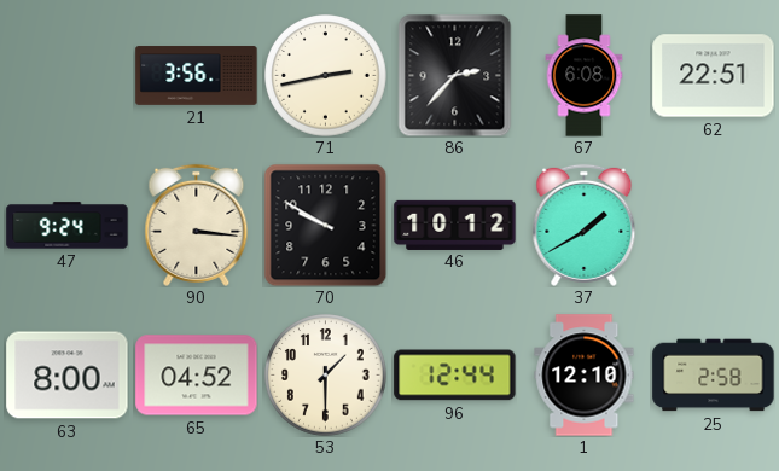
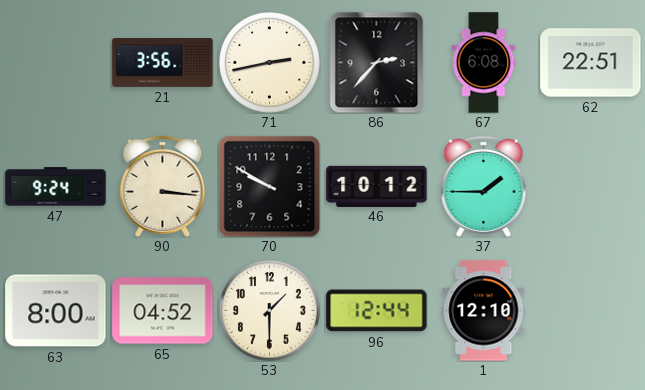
37: 1:40 -> 1:45 (484, 186)
25: 2:58 -> none (714, 376)
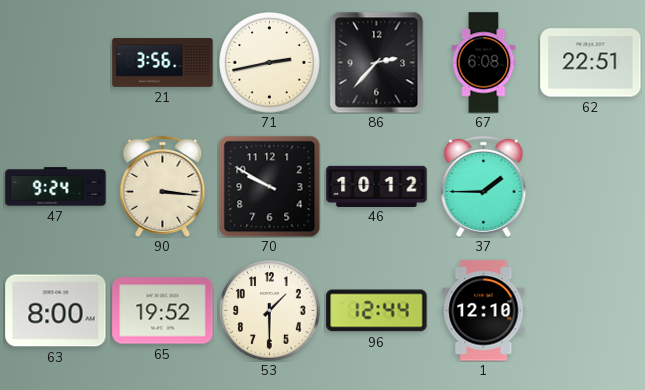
65: 04:52 -> 19:52 (163, 311)
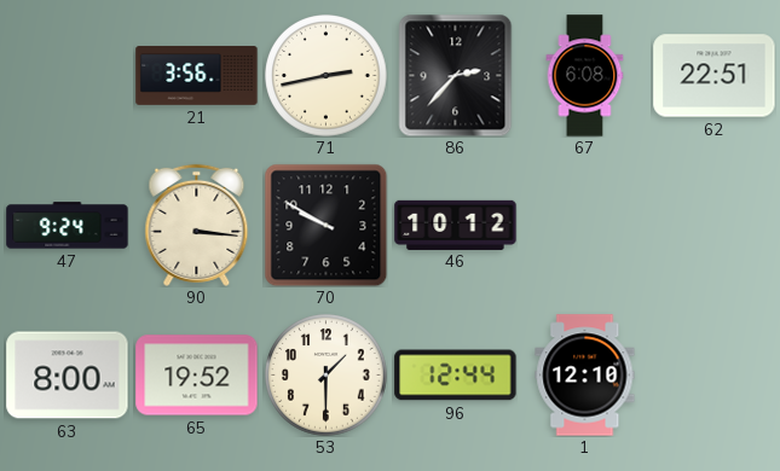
37: 1:45 -> none (484, 186)
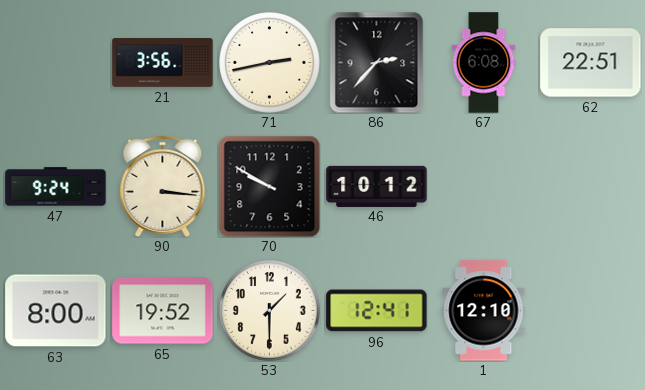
96: 12:44 -> 12:41 (377, 311)
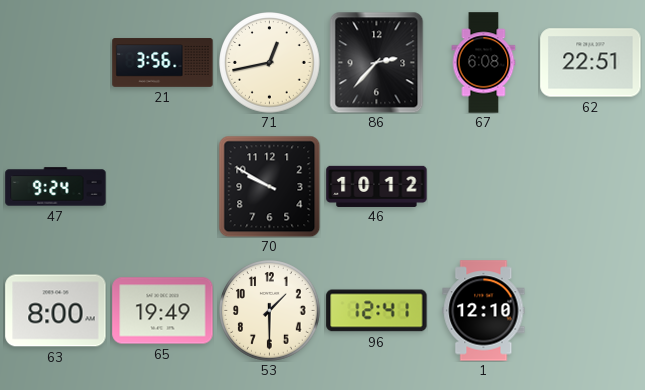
71: 2:43 -> 12:43 (270, 63)
90: 3:16 -> none (163, 186)
65: 19:52 -> 19:49 (163, 311)
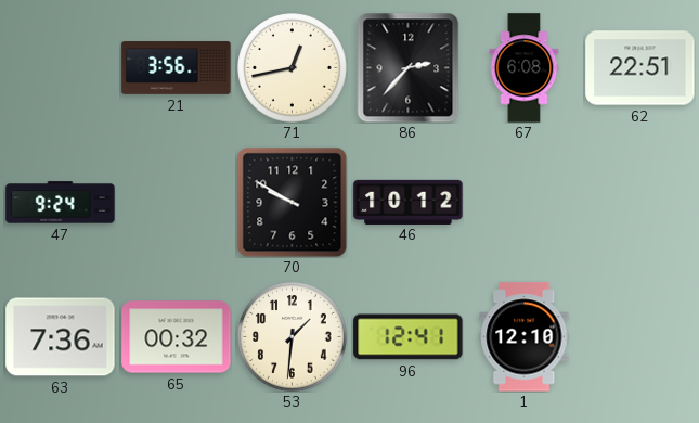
63: 8:00 -> 7:36 (61, 337)
65: 19:49 -> 00:32 (177, 337)
53: 1:30 -> 1:31 (293, 337)
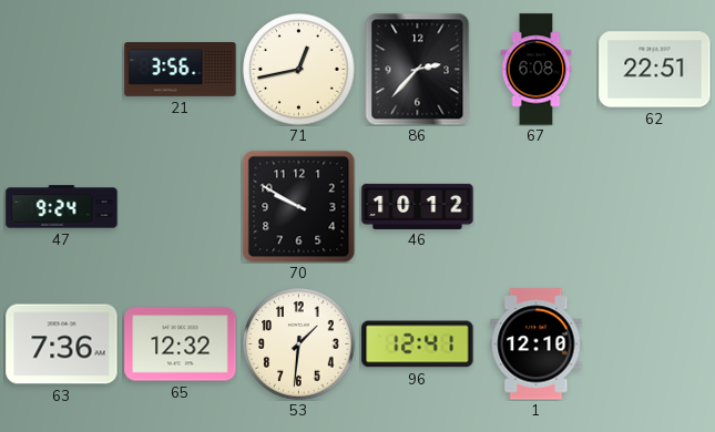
65: 00:32 -> 12:32 (181, 344)
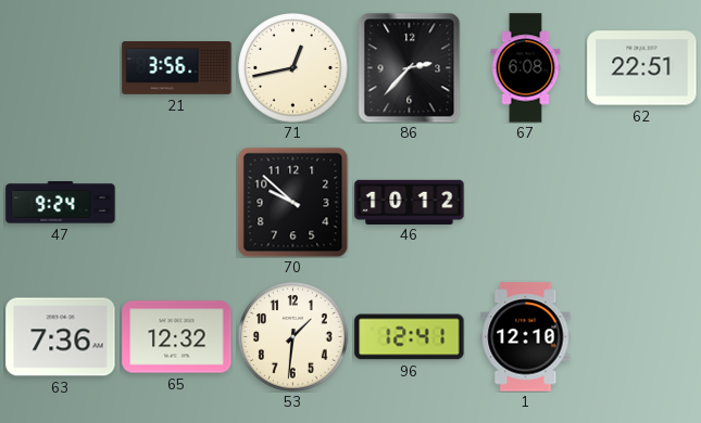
70: 9:50 -> 9:52 (292, 202)
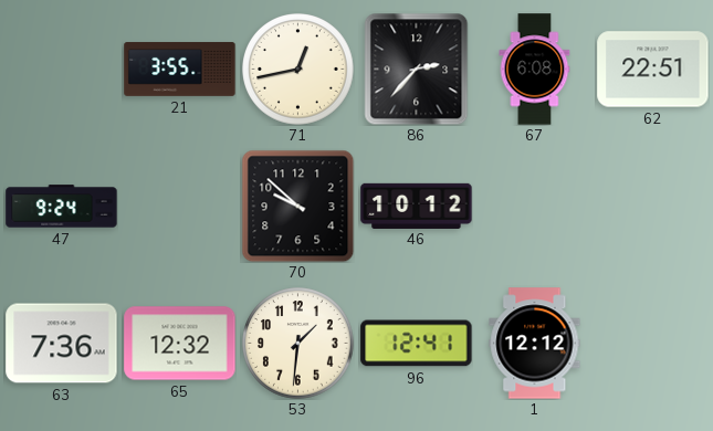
21: 3:56 -> 3:55 (180, 70)
1: 12:10 -> 12:12 (535, 344)
